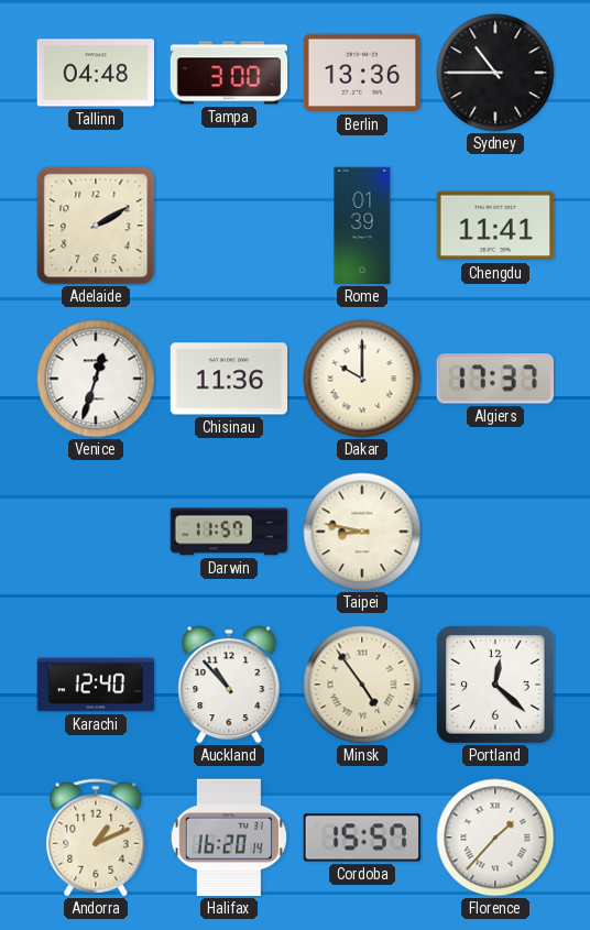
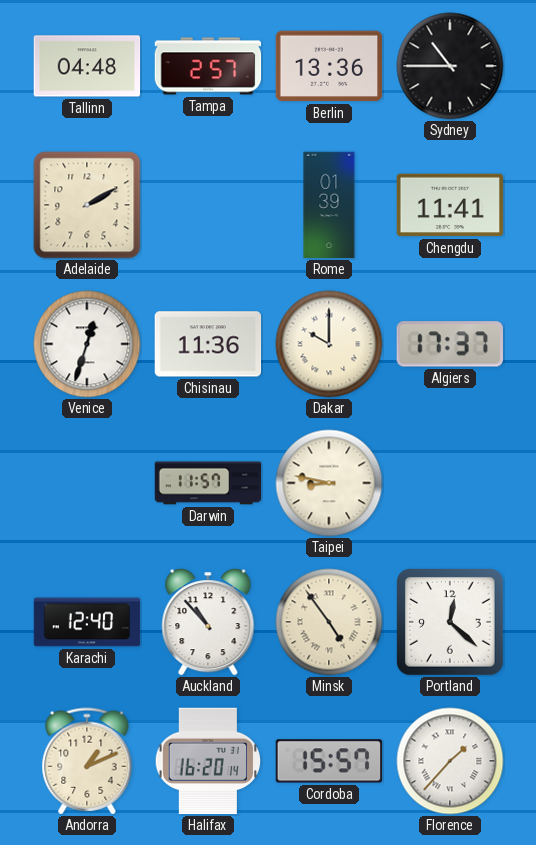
Tampa: 3:00 -> 2:57 (208, 66)
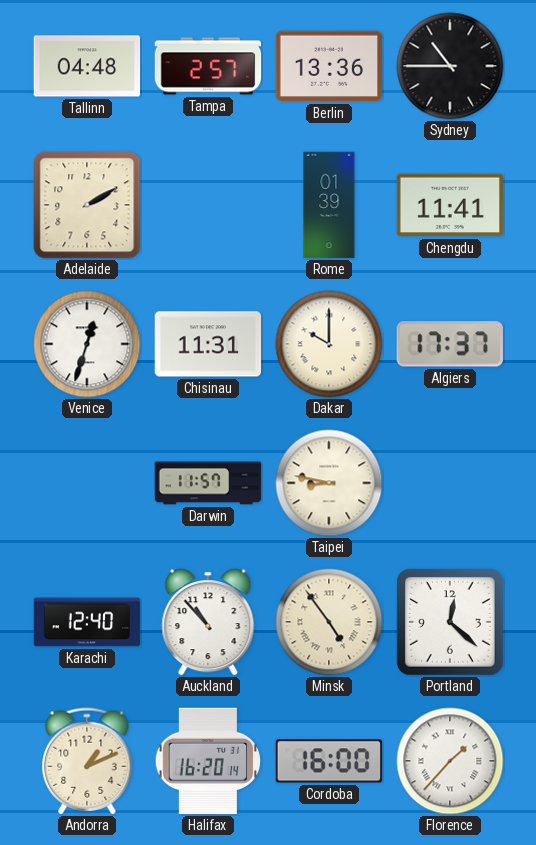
Chisinau: 11:36 -> 11:31 (208, 344)
Cordoba: 15:57 -> 16:00 (329, 761)
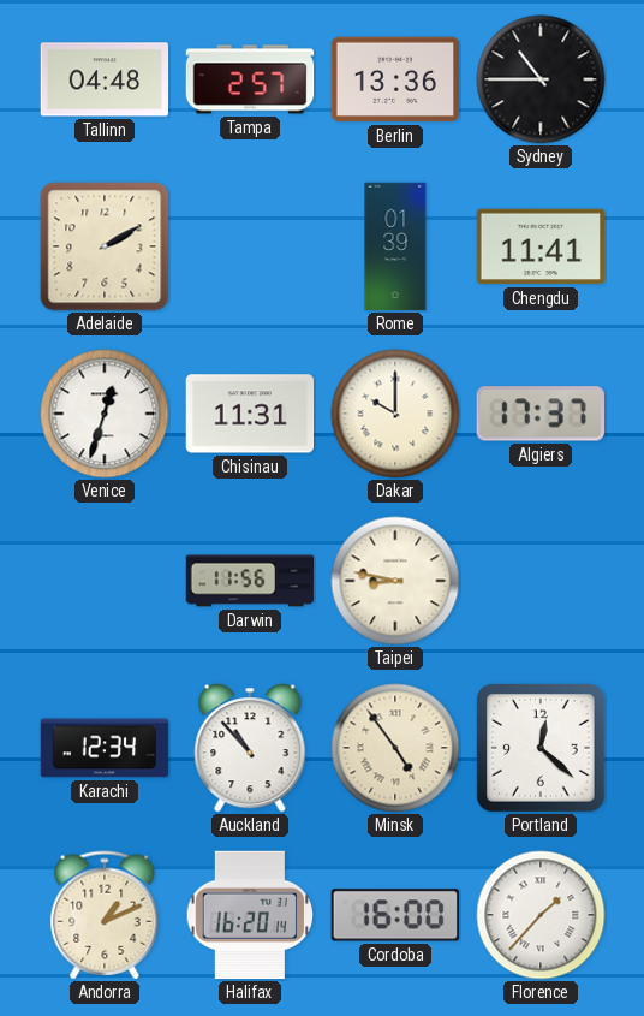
Darwin: 11:57 -> 11:56 (250, 581)
Karachi: 12:40 -> 12:34 (105, 748)
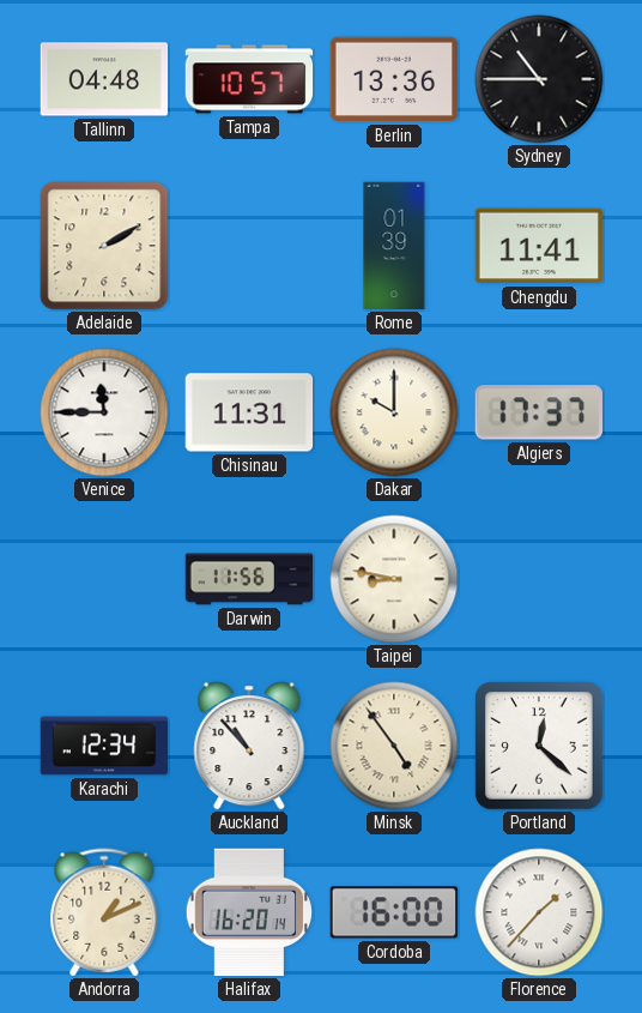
Tampa: 2:57 -> 10:57 (249, 79)
Venice: 12:33 -> 11:45 (104, 412)
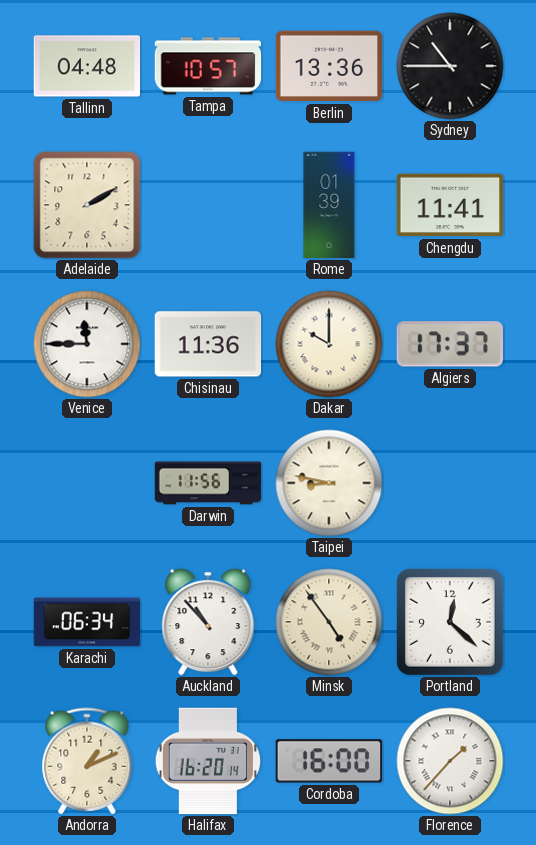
Chisinau: 11:31 -> 11:36 (208, 344)
Karachi: 12:34 -> 06:34 (87, 622)
